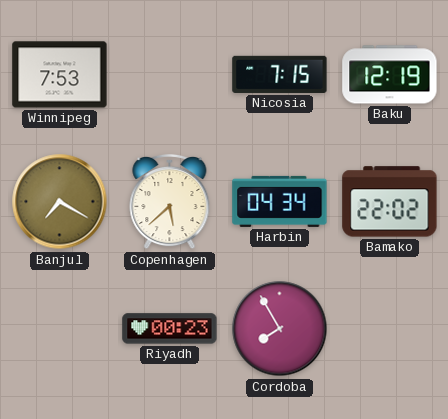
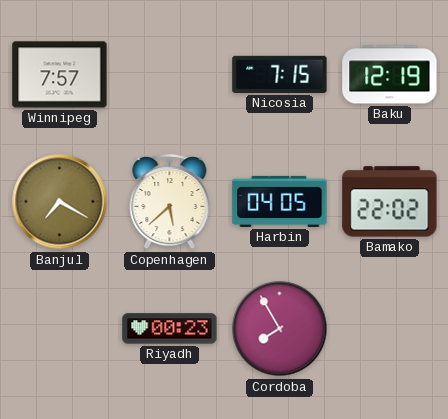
Winnipeg: 7:53 -> 7:57 (60, 75)
Harbin: 04:34 -> 04:05 (280, 201)
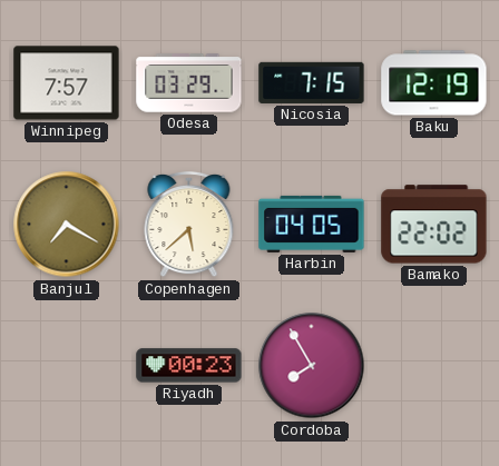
Odesa: none -> 03:29 (189, 83)
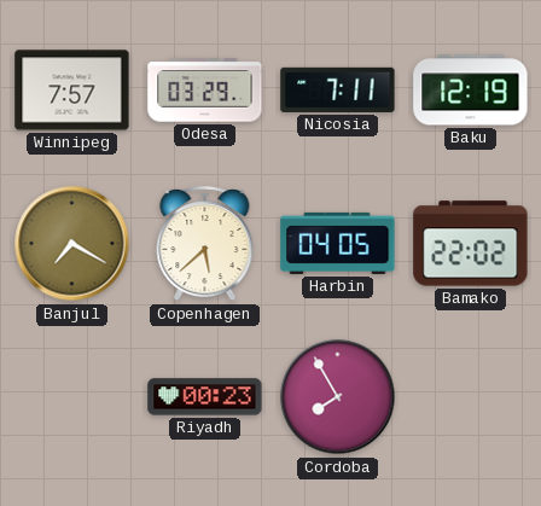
Nicosia: 7:15 -> 7:11 (338, 89)
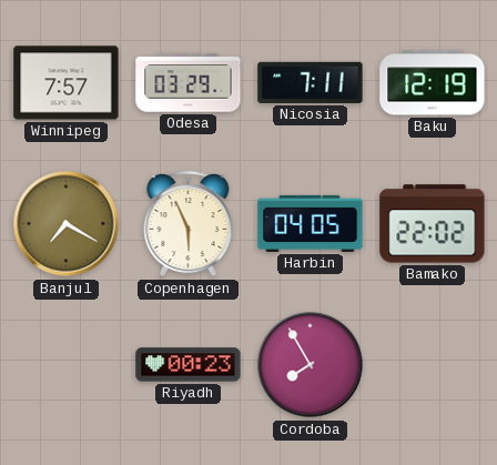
Copenhagen: 5:38 -> 5:56 (189, 224)
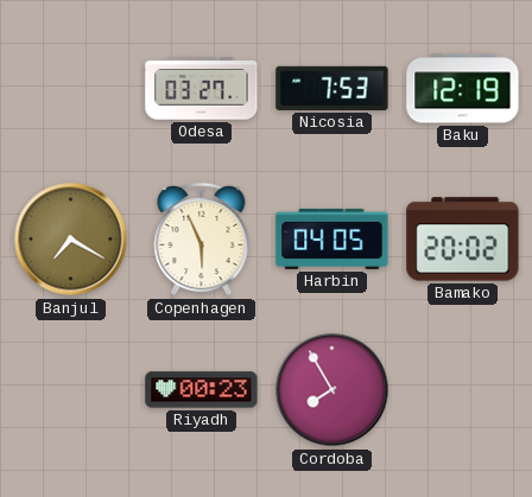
Winnipeg: 7:57 -> none (67, 83)
Odesa: 03:29 -> 03:27 (202, 89)
Nicosia: 7:11 -> 7:53 (332, 88)
Bamako: 22:02 -> 20:02 (463, 240)
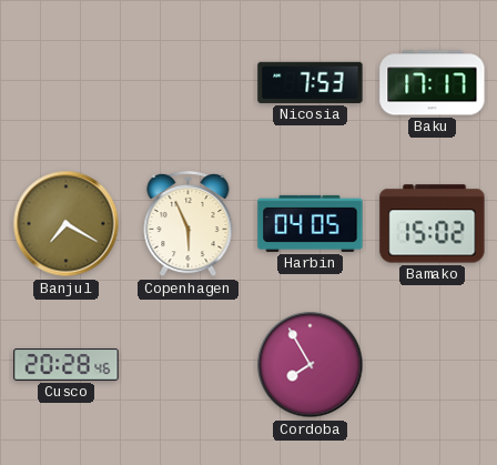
Odesa: 03:27 -> none (202, 89)
Baku: 12:19 -> 17:17 (433, 83)
Bamako: 20:02 -> 15:02 (433, 224)
Cusco: none -> 20:28 (67, 365)
Riyadh: 00:23 -> none (202, 390)
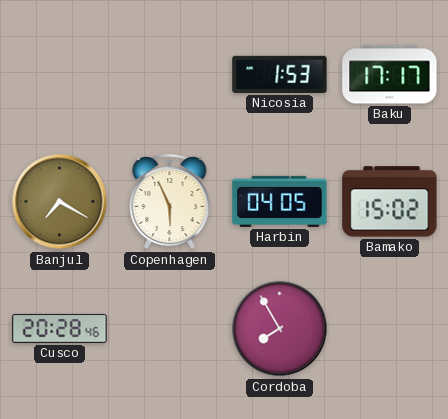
Nicosia: 7:53 -> 1:53 (280, 74)
